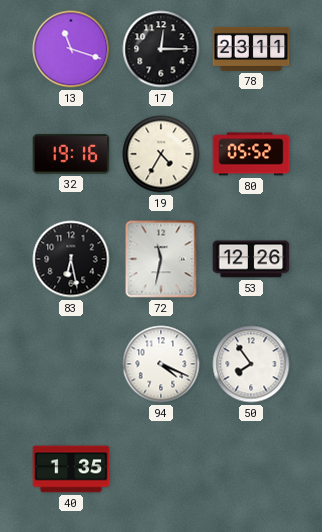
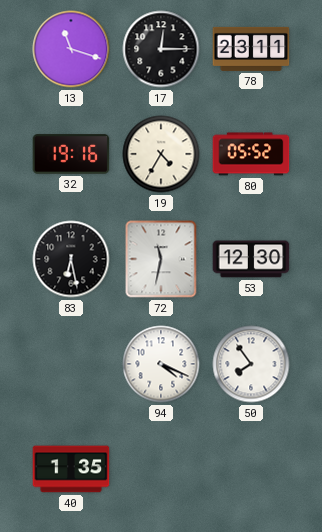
53: 12:26 -> 12:30 (251, 259)
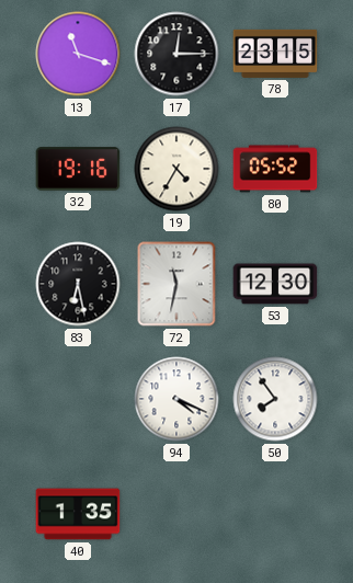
78: 23:11 -> 23:15 (275, 54)
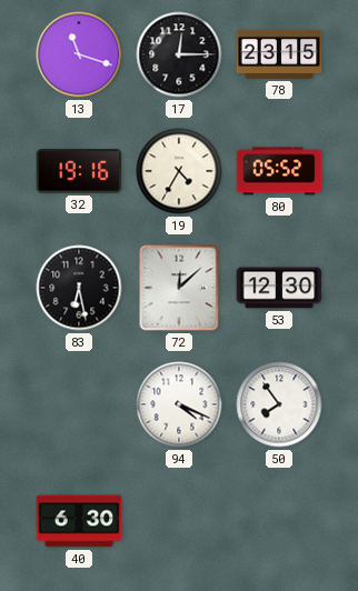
72: 11:32 -> 12:08 (179, 288)
40: 1:35 -> 6:30 (79, 521)
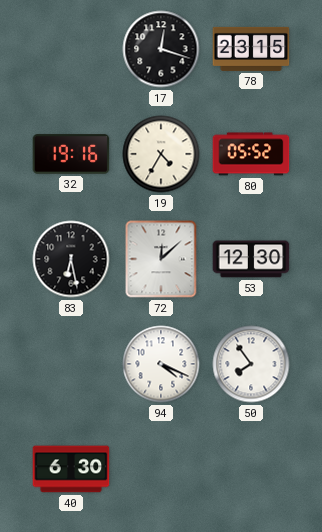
13: 11:18 -> none (79, 54)
17: 12:15 -> 12:18 (161, 49)
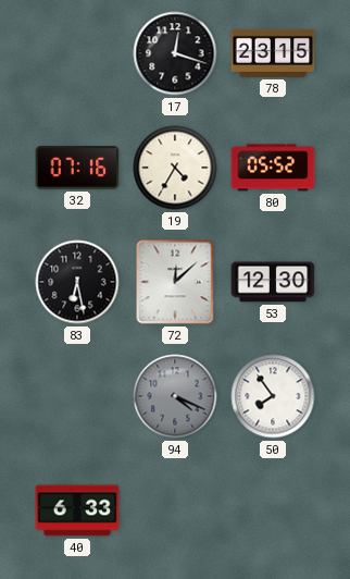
32: 19:16 -> 07:16 (77, 168)
94 dial: white -> grey (175, 396)
40: 6:30 -> 6:33 (77, 510)
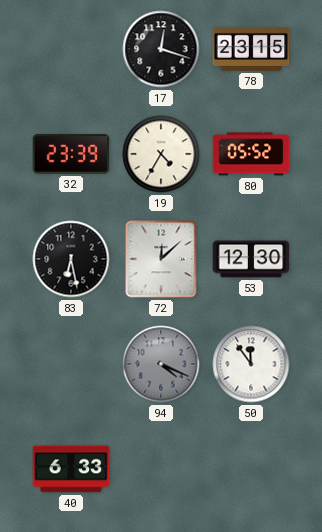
32: 07:16 -> 23:39 (71, 154)
50: 7:54 -> 11:54 (251, 364)
